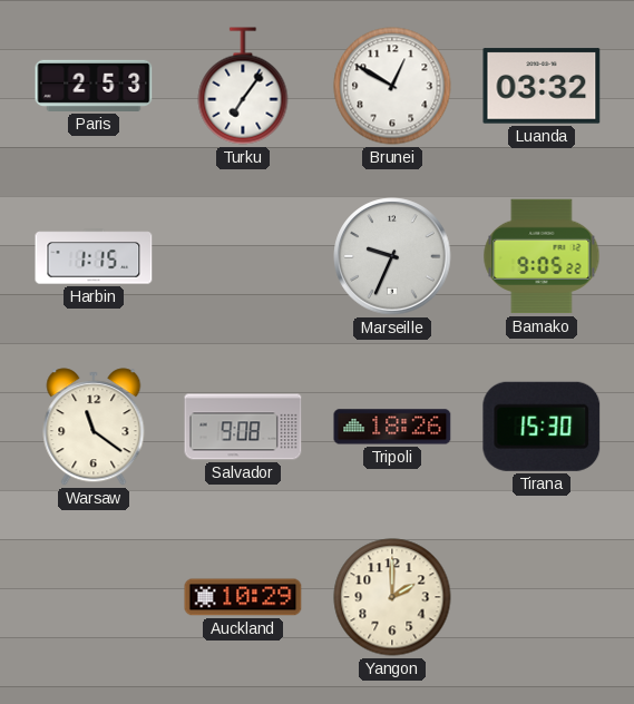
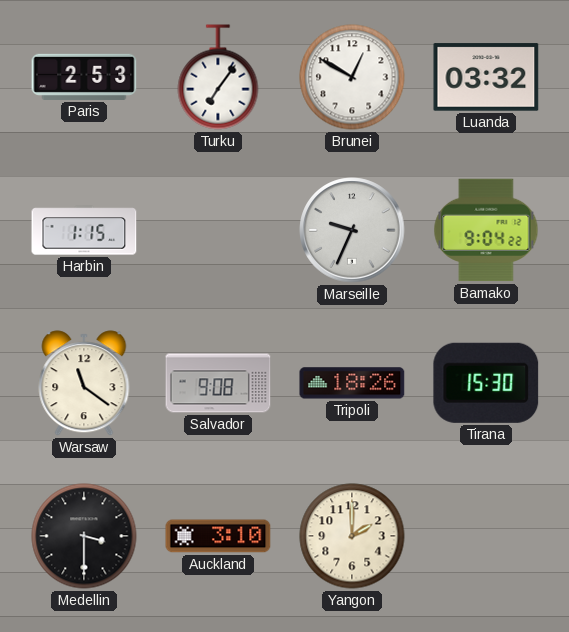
Bamako: 9:05 -> 9:04 (486, 230)
Medellin: none -> 3:30 (84, 536)
Auckland: 10:29 -> 3:10 (218, 536)
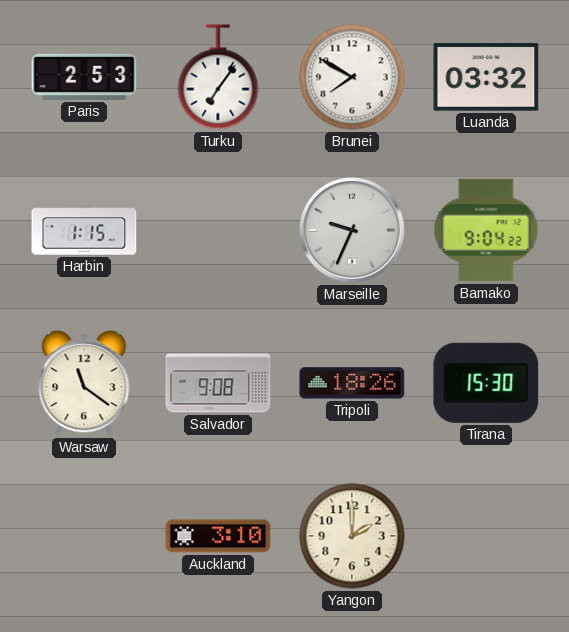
Brunei: 12:50 -> 7:50 (352, 77)
Medellin: 3:30 -> none (84, 536)
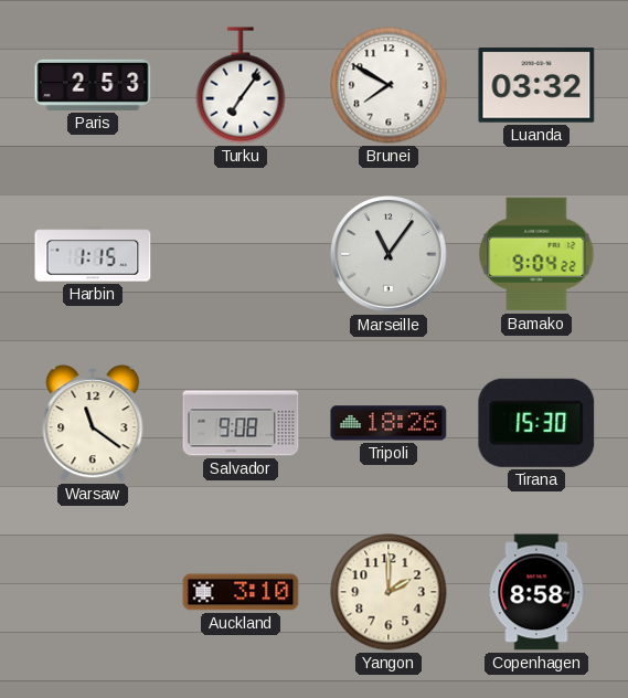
Marseille: 9:34 -> 11:06 (388, 254)
Copenhagen: none -> 8:58 (536, 592)
